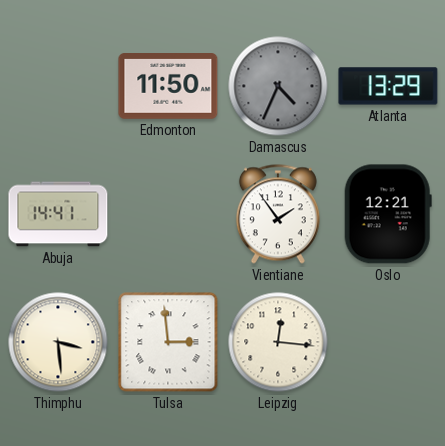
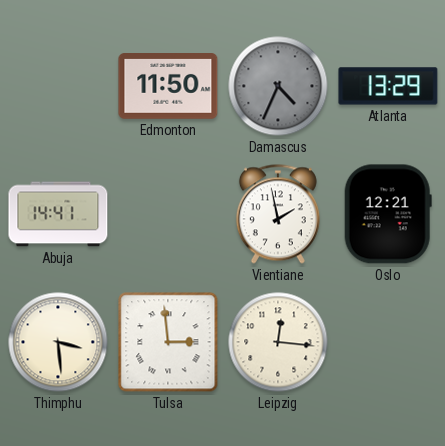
Vientiane: 1:54 -> 1:58 (278, 214)
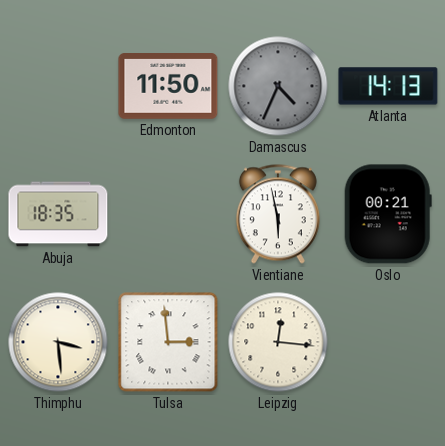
Atlanta: 13:29 -> 14:13 (388, 86)
Abuja: 14:41 -> 18:35 (58, 214)
Vientiane: 1:58 -> 5:58 (278, 214)
Oslo: 12:21 -> 00:21 (388, 214)
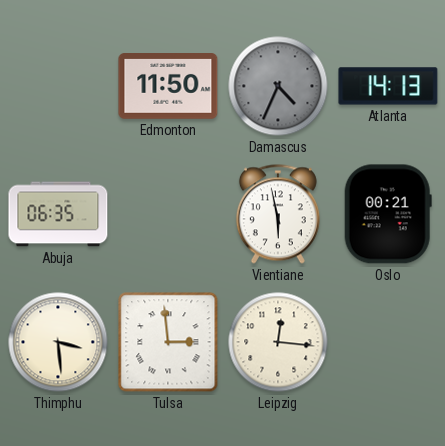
Abuja: 18:35 -> 06:35 (58, 214)
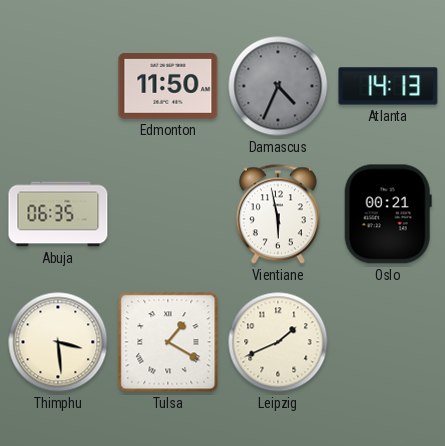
Tulsa: 2:59 -> 1:20 (168, 342)
Leipzig: 12:16 -> 1:41 (278, 342)
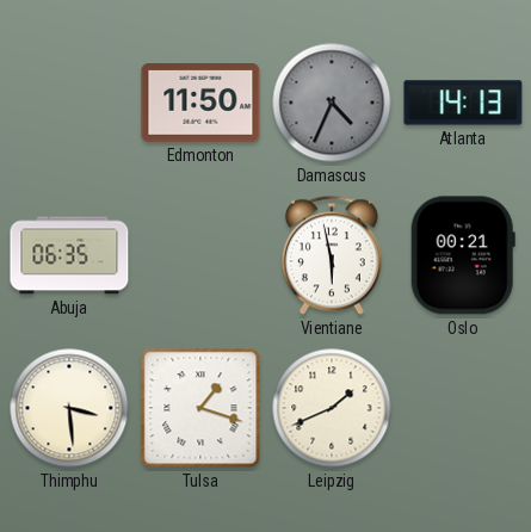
Tulsa: 1:20 -> 1:18 (200, 408)
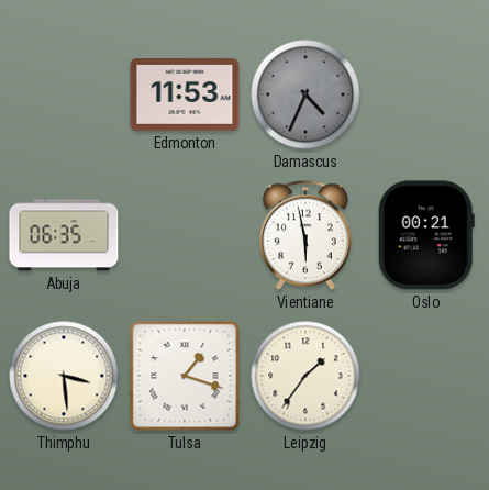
Edmonton: 11:50 -> 11:53 (185, 96)
Atlanta: 14:13 -> none (463, 103)
Leipzig: 1:41 -> 1:36 (305, 376)
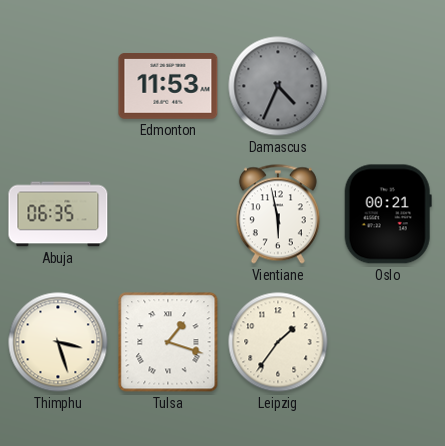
Thimphu: 3:29 -> 3:27 (58, 342)
